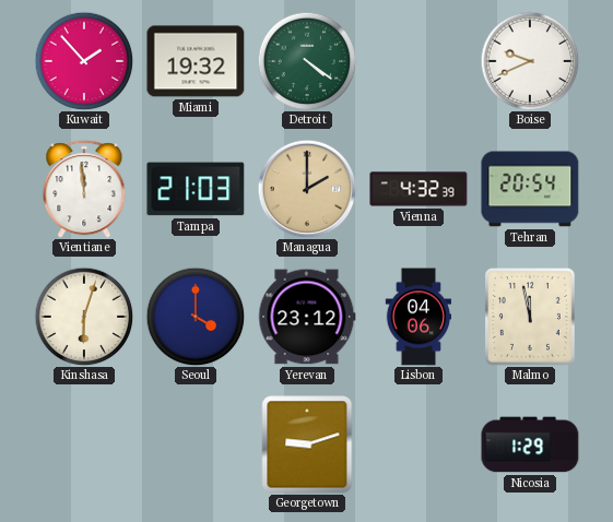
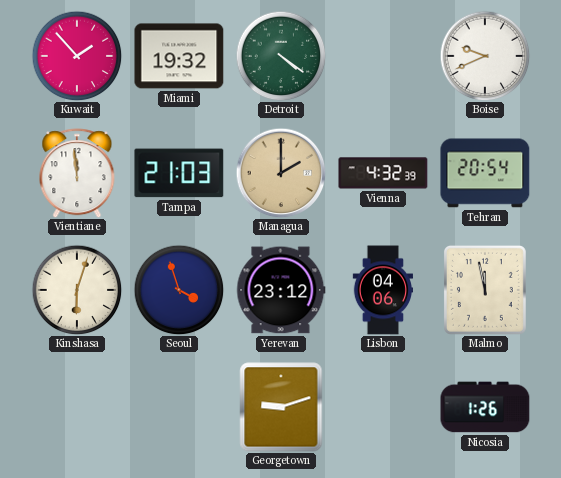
Seoul: 4:00 -> 3:57 (179, 290)
Nicosia: 1:29 -> 1:26 (485, 407)
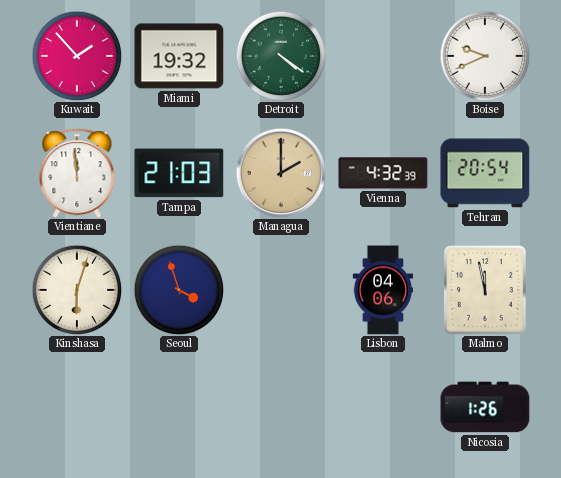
Yerevan: 23:12 -> none (281, 290)
Georgetown: 9:12 -> none (281, 407)
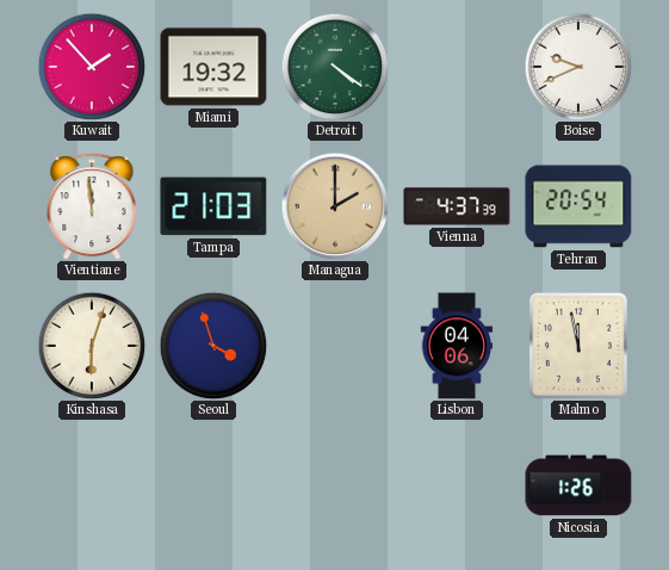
Vienna: 4:32 -> 4:37 (457, 206)
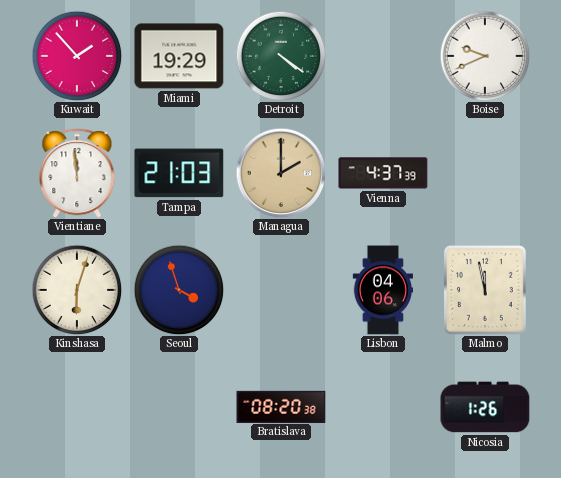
Miami: 19:32 -> 19:29 (179, 56)
Tehran: 20:54 -> none (578, 206)
Bratislava: none -> 08:20 (281, 406)
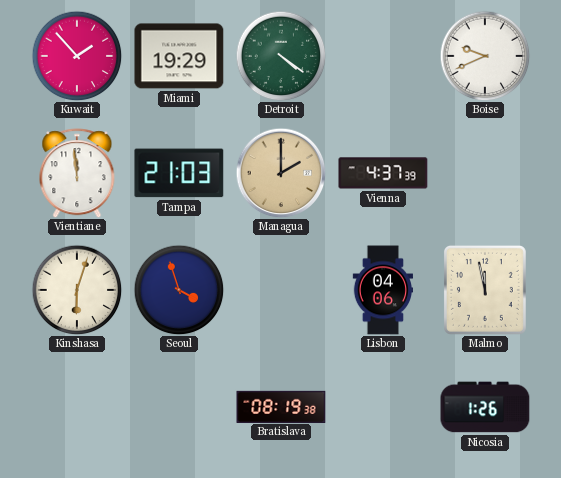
Bratislava: 08:20 -> 08:19 (281, 406)
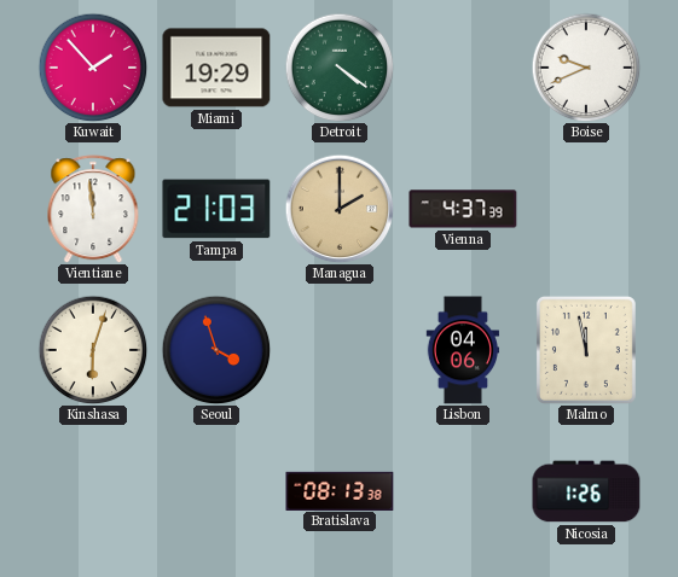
Bratislava: 08:19 -> 08:13 (340, 490)
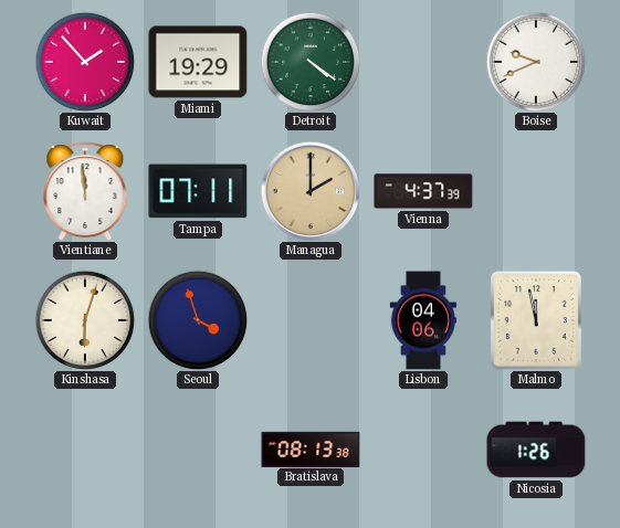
Tampa: 21:03 -> 07:11 (198, 191)
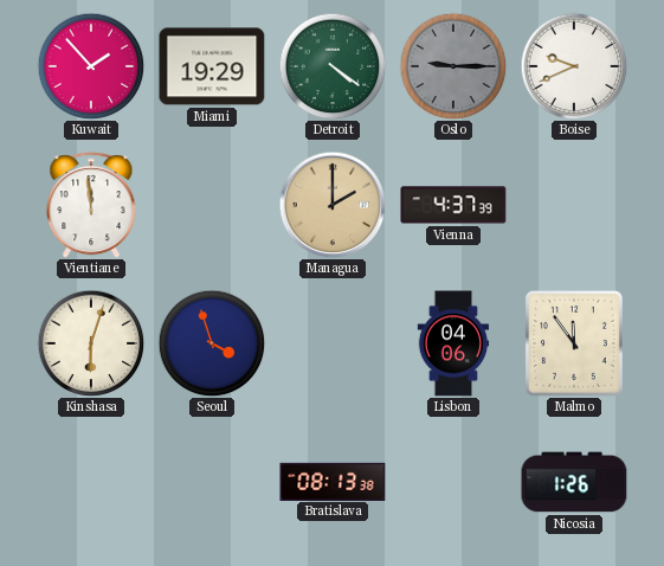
Oslo: none -> 9:15 (453, 66)
Tampa: 07:11 -> none (198, 191)
Malmo: 11:58 -> 11:54 (574, 343)
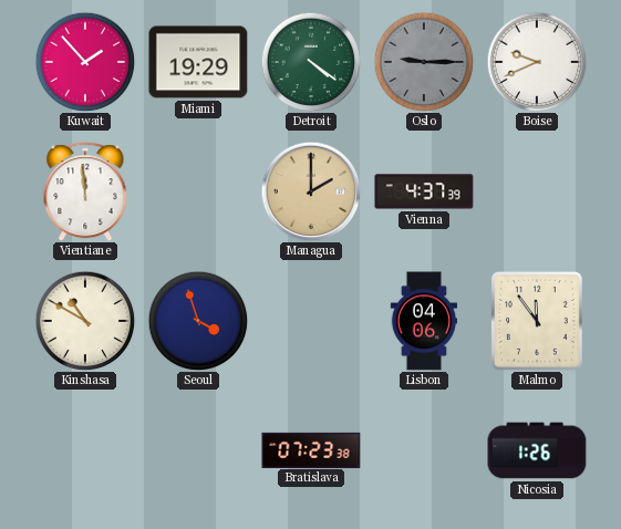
Kinshasa: 6:03 -> 10:50 (85, 321)
Bratislava: 08:13 -> 07:23 (311, 449)
